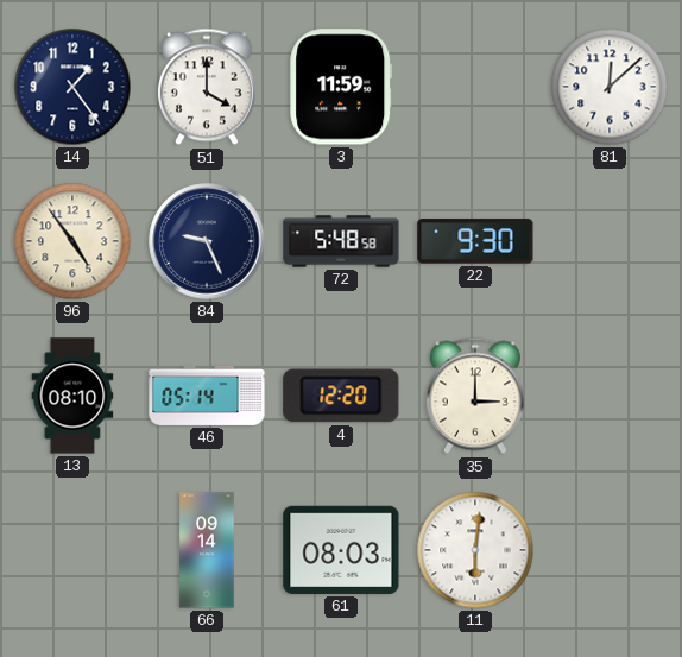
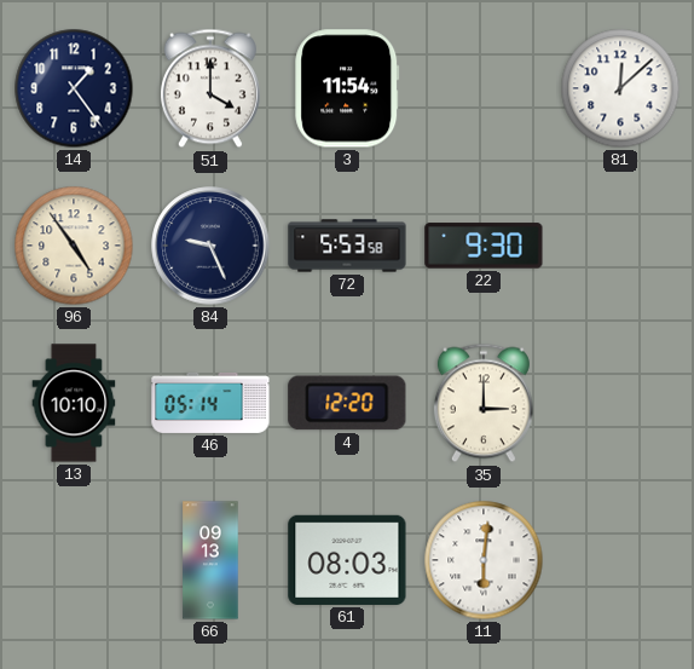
3: 11:59 -> 11:54 (347, 88)
72: 5:48 -> 5:53 (347, 246)
13: 08:10 -> 10:10 (74, 403)
66: 09:14 -> 09:13 (210, 560)
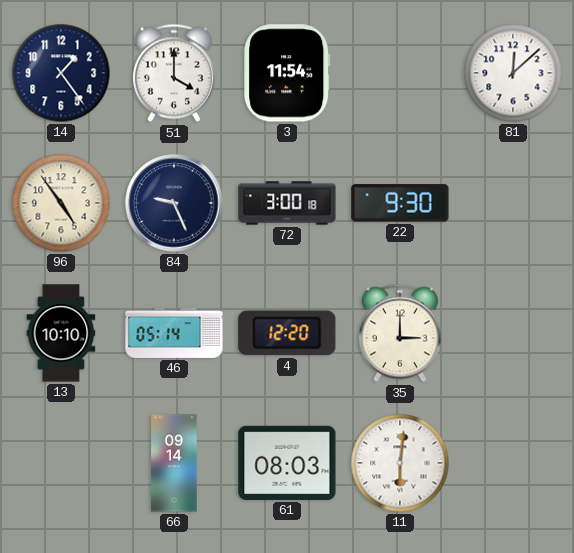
72: 5:53 -> 3:00 (287, 203)
66: 09:13 -> 09:14 (174, 463)
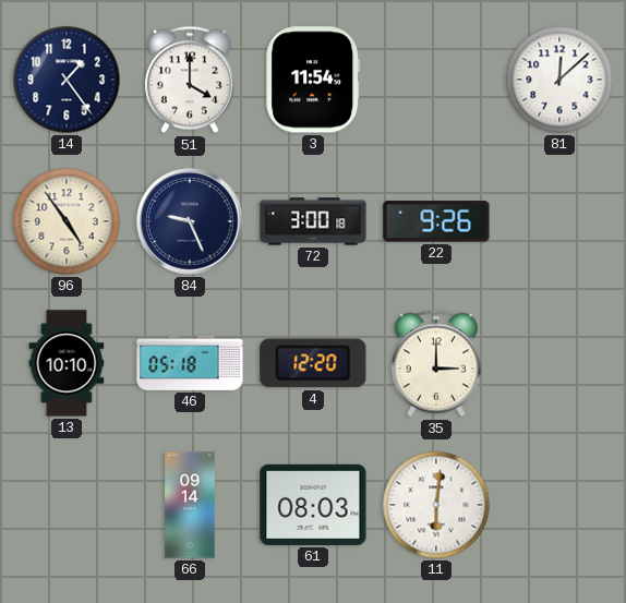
22: 9:30 -> 9:26 (436, 221)
46: 05:14 -> 05:18 (190, 363)
